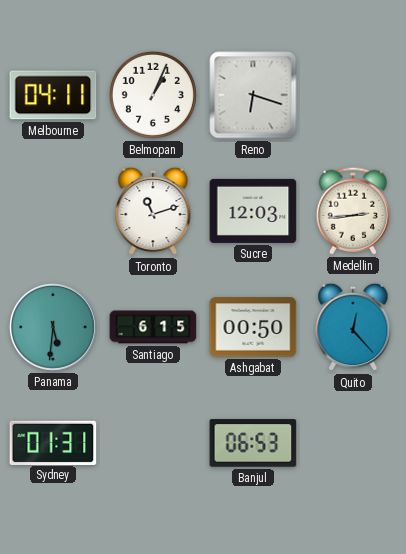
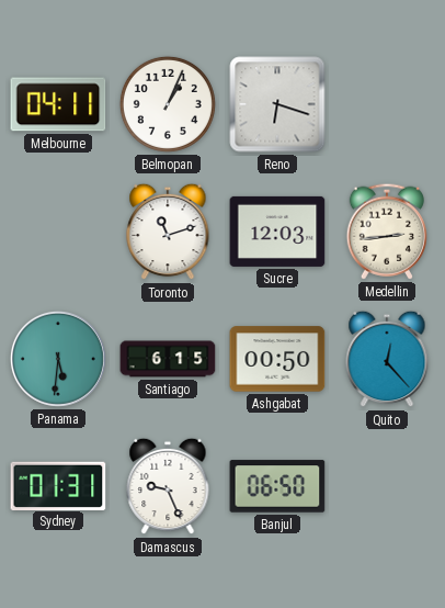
Damascus: none -> 9:26 (168, 486)
Banjul: 06:53 -> 06:50 (277, 486)
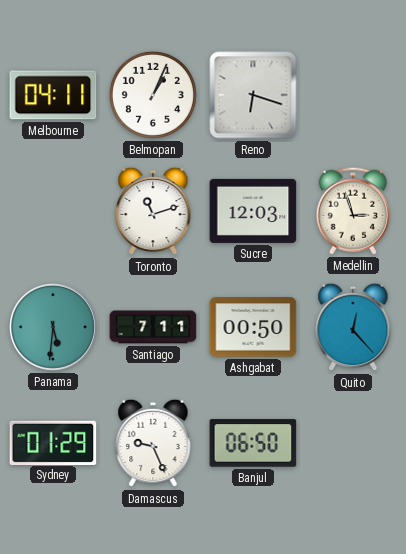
Medellin: 2:44 -> 2:57 (352, 211)
Santiago: 6:15 -> 7:11 (153, 327)
Sydney: 01:31 -> 01:29 (53, 442)
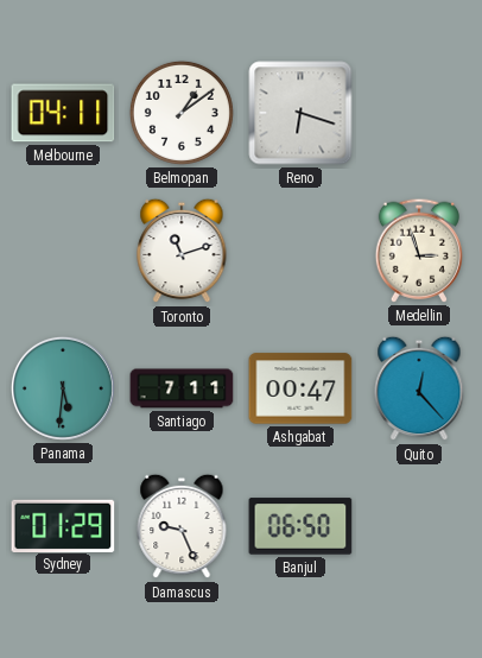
Belmopan: 1:04 -> 1:09 (182, 113)
Sucre: 12:03 -> none (253, 211)
Ashgabat: 00:50 -> 00:47 (300, 388)
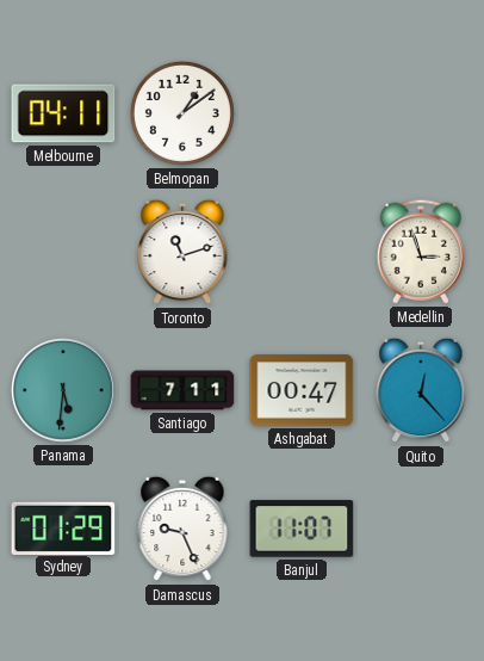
Reno: 6:18 -> none (300, 113)
Banjul: 06:50 -> 11:07 (302, 529)
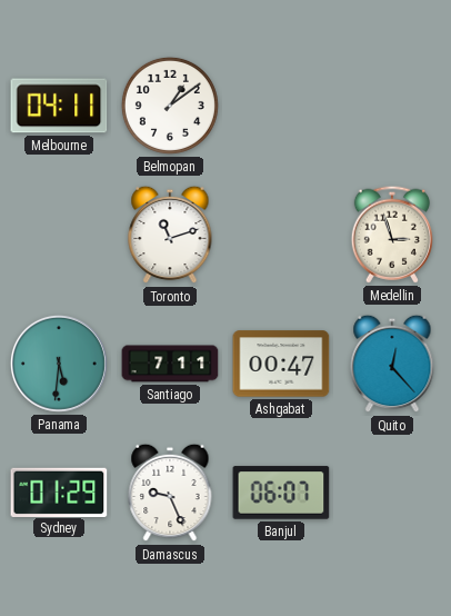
Banjul: 11:07 -> 06:07 (281, 493)
